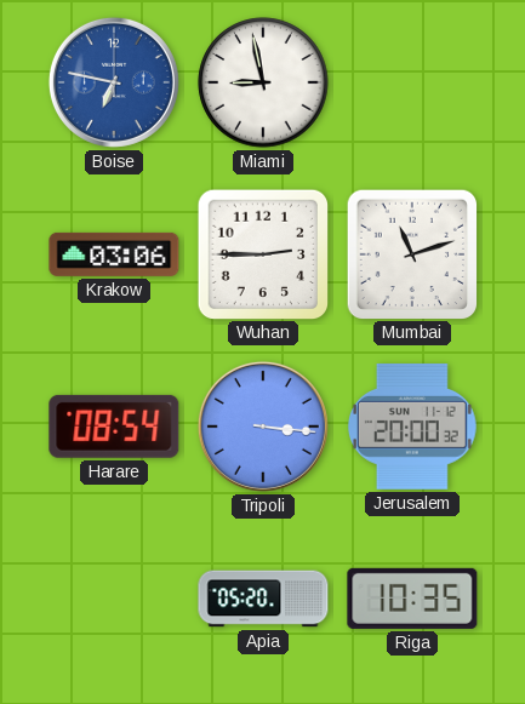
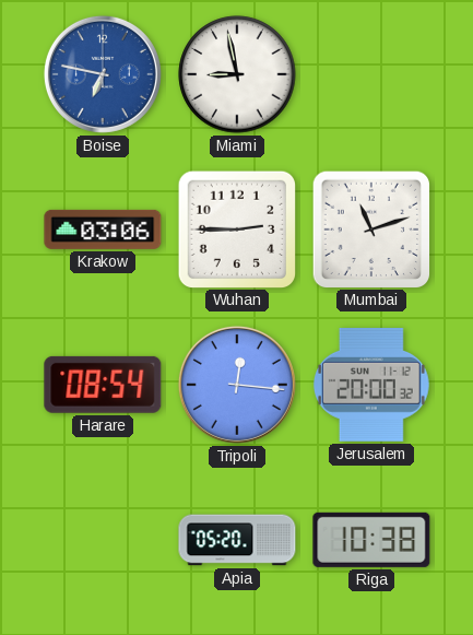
Tripoli: 3:16 -> 12:16 (237, 385)
Riga: 10:35 -> 10:38 (371, 540)
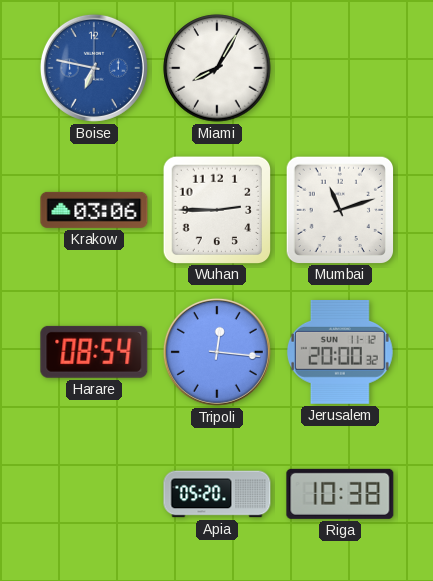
Miami: 8:58 -> 8:05 (217, 68)
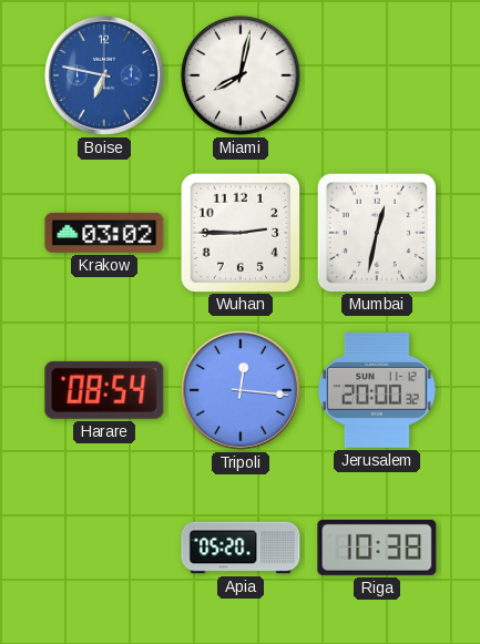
Miami: 8:05 -> 8:02 (241, 75)
Krakow: 03:06 -> 03:02 (104, 233)
Mumbai: 11:12 -> 12:32 (376, 232)
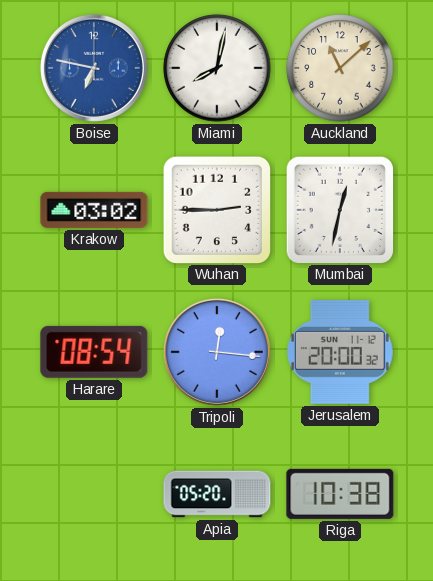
Auckland: none -> 11:08 (340, 68)
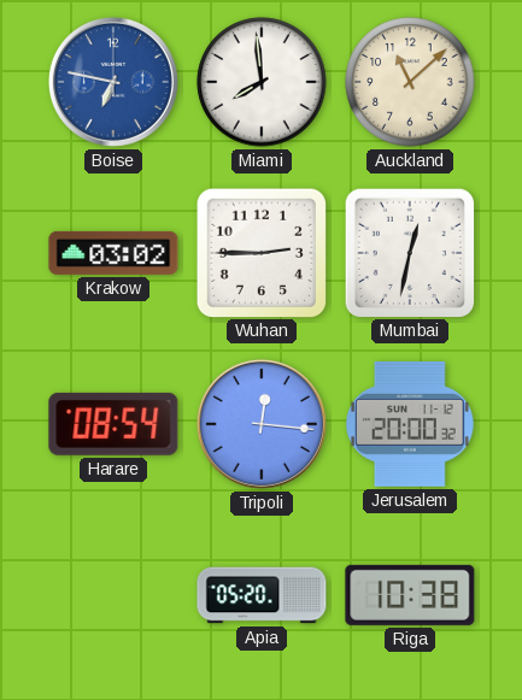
Miami: 8:02 -> 7:59 (262, 82)
